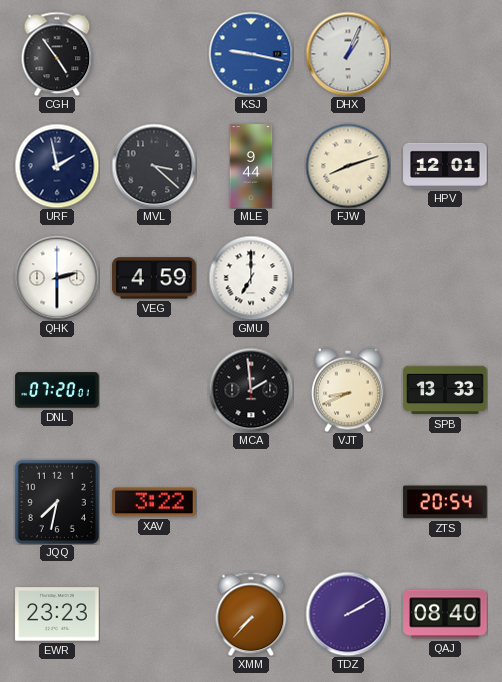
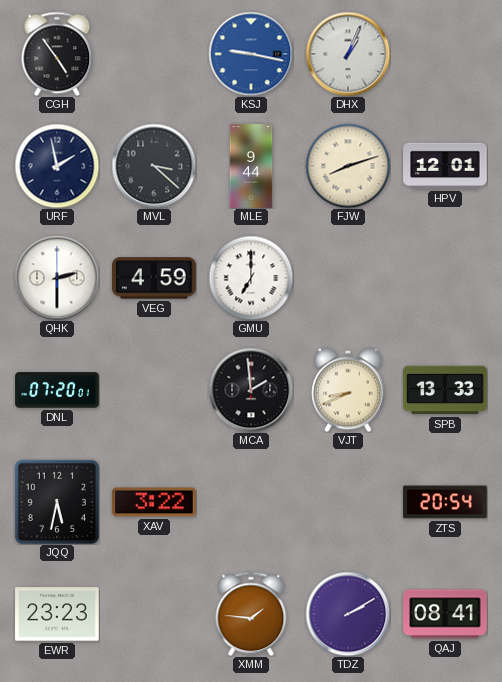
JQQ: 7:32 -> 5:32 (57, 502)
XMM: 7:37 -> 1:46 (251, 614)
QAJ: 08:40 -> 08:41 (445, 614)
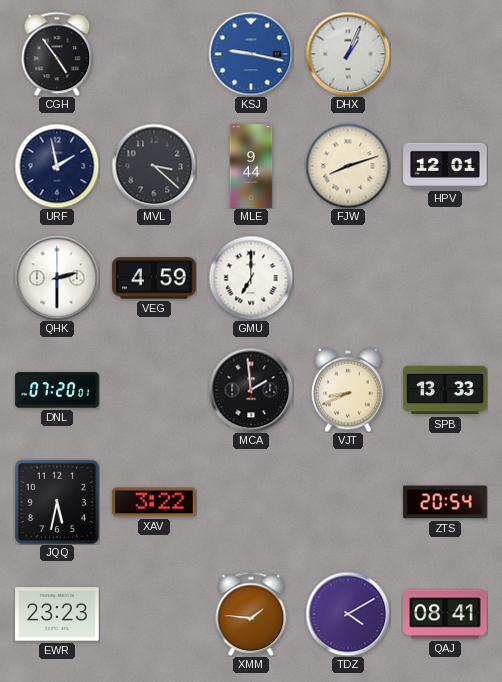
TDZ: 2:10 -> 4:10 (348, 614)
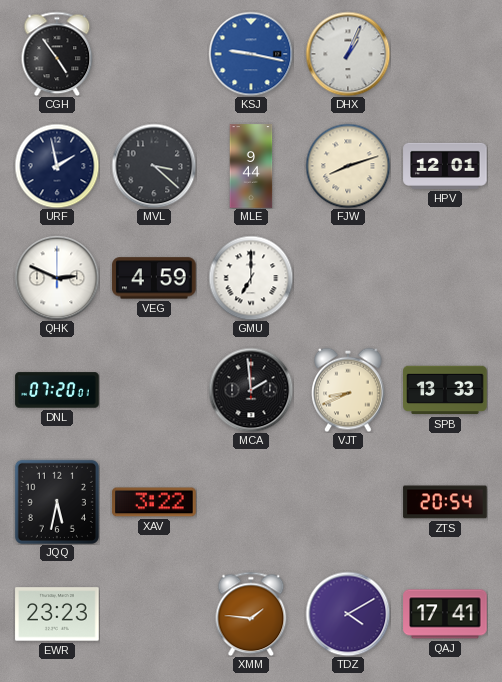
QHK: 2:30 -> 2:49 (57, 278)
QAJ: 08:41 -> 17:41 (445, 614)
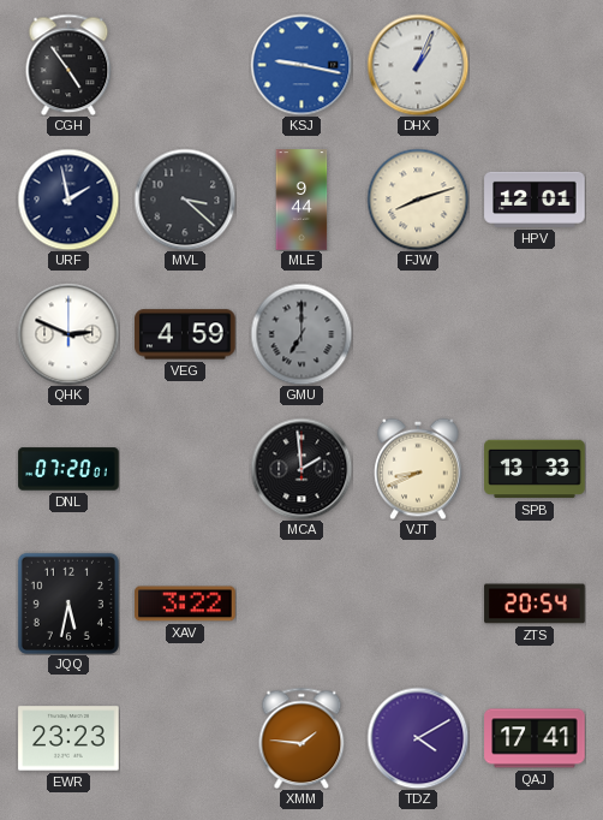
GMU dial: white -> grey (301, 334)
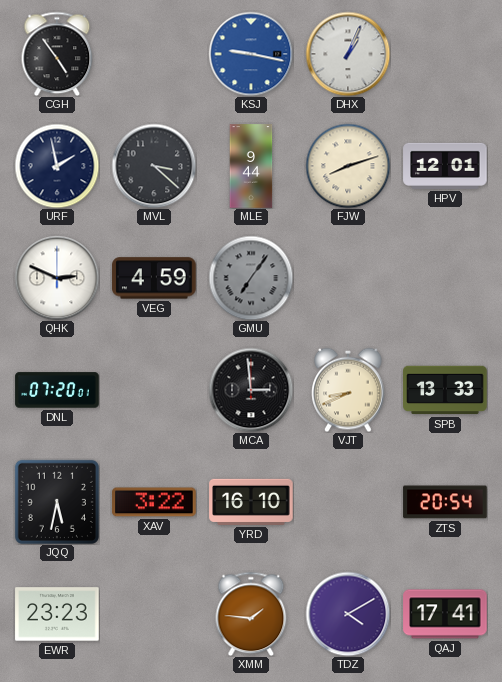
GMU: 7:00 -> 7:06 (251, 278)
MCA: 1:59 -> 2:59 (251, 390)
YRD: none -> 16:10 (251, 502)
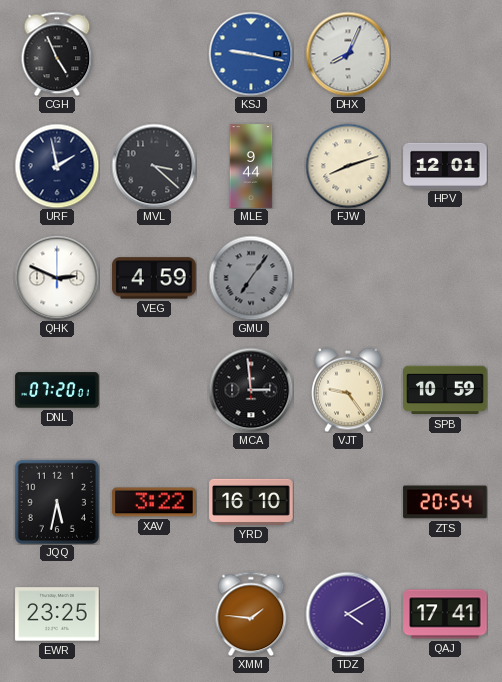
CGH: 4:54 -> 4:56 (57, 54)
DHX: 1:04 -> 8:04 (348, 54)
VJT: 8:41 -> 9:24 (348, 390)
SPB: 13:33 -> 10:59 (445, 390)
EWR: 23:23 -> 23:25 (57, 614)
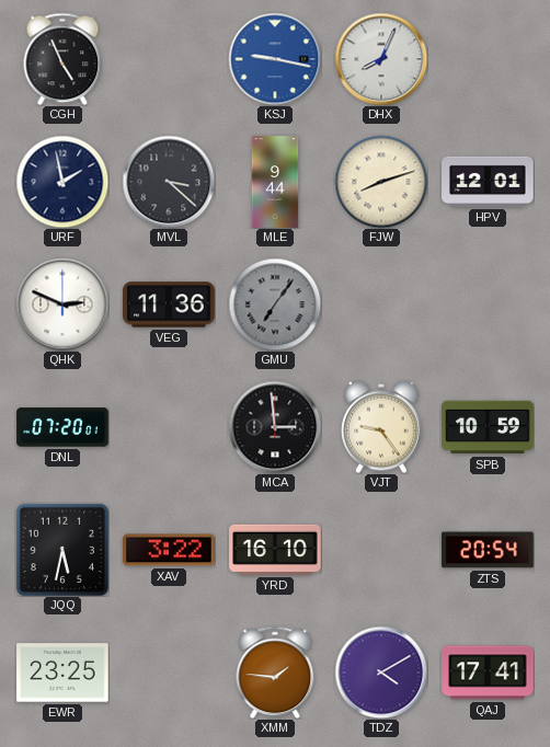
VEG: 4:59 -> 11:36 (169, 304)
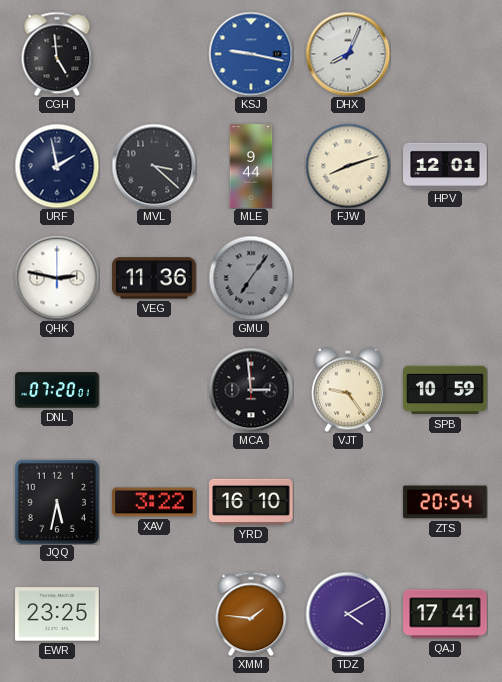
CGH: 4:56 -> 4:59 (57, 54)
QHK: 2:49 -> 2:47 (57, 278)
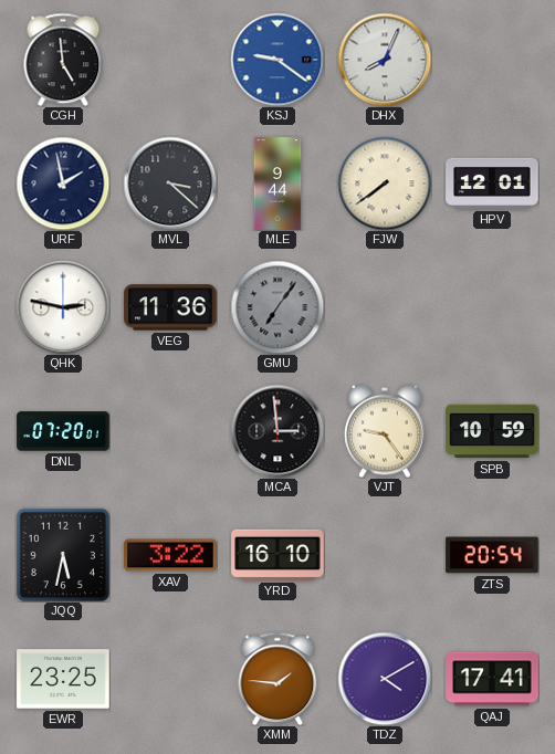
KSJ: 9:17 -> 9:21 (277, 60)
FJW: 8:12 -> 7:39 (385, 184)
